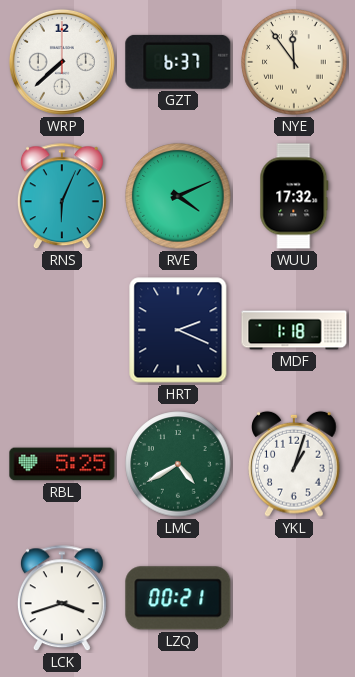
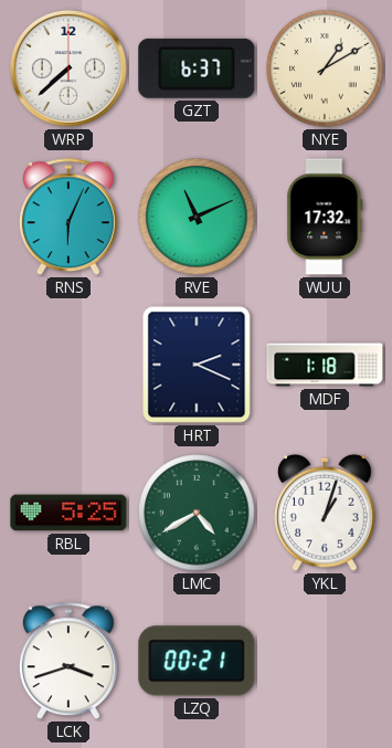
NYE: 11:54 -> 1:10 (325, 69)
RVE: 4:11 -> 11:11 (197, 217)
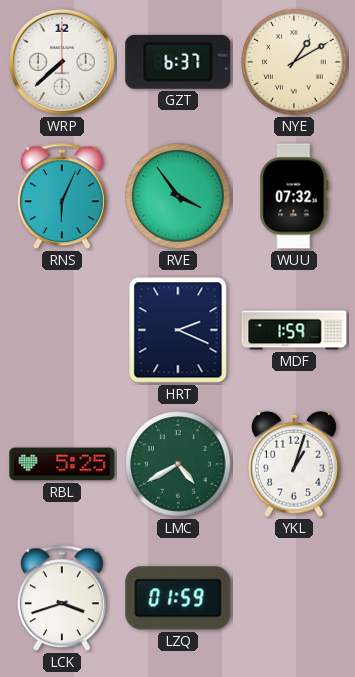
RVE: 11:11 -> 3:54 (178, 196)
WUU: 17:32 -> 07:32 (294, 196)
MDF: 1:18 -> 1:59 (294, 330)
LZQ: 00:21 -> 01:59 (178, 598)
